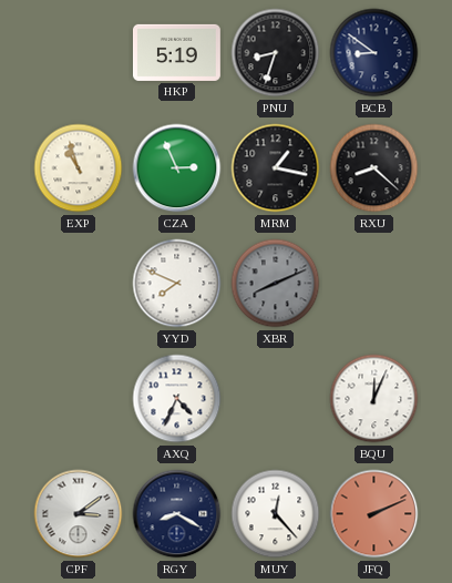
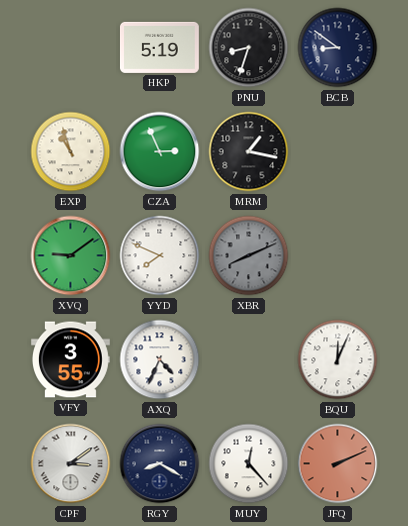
RXU: 8:22 -> none (374, 168)
XVQ: none -> 9:09 (71, 256)
VFY: none -> 3:55 (70, 360)
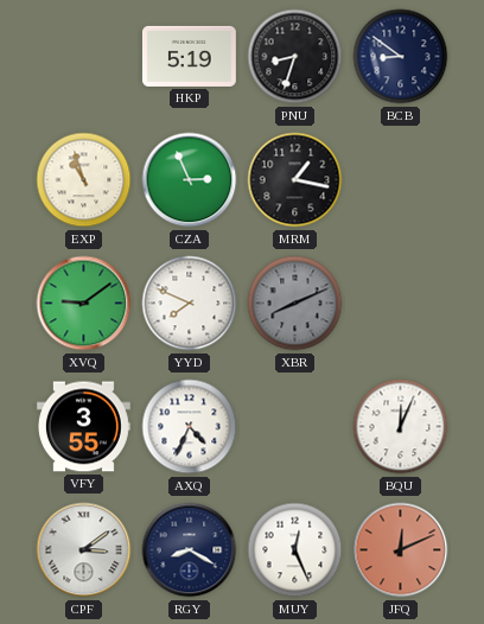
MUY: 12:23 -> 12:26 (295, 550)
JFQ: 2:11 -> 12:11 (401, 550)
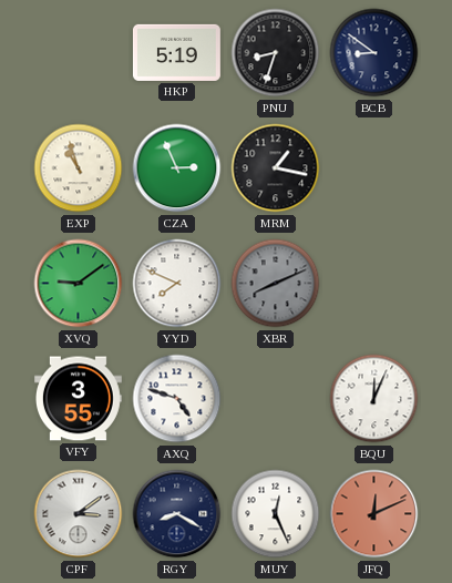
AXQ: 4:34 -> 4:48 (177, 399)
